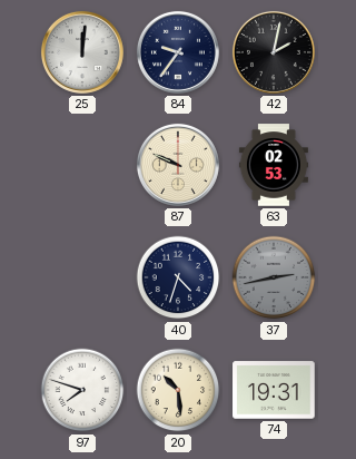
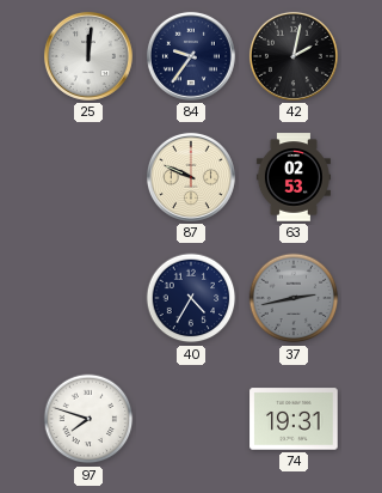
40: 4:33 -> 4:35 (191, 298)
20: 10:29 -> none (178, 390)
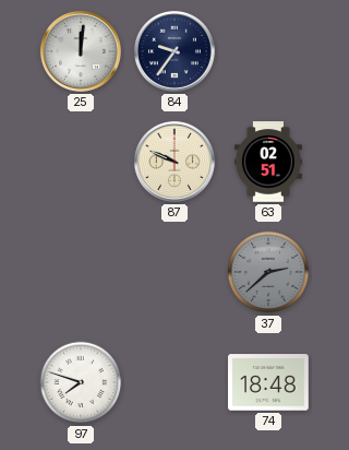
42: 2:02 -> none (294, 56)
63: 02:53 -> 02:51 (268, 162)
40: 4:35 -> none (191, 298)
37: 2:43 -> 2:38 (268, 272)
74: 19:31 -> 18:48 (268, 382)
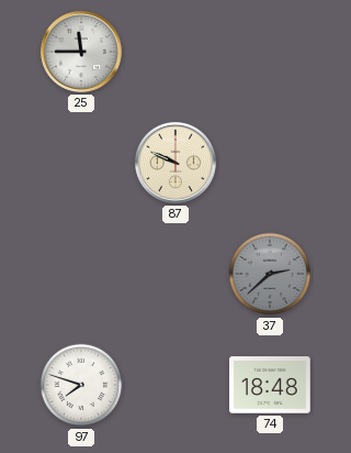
25: 12:01 -> 11:45 (81, 52)
84: 9:36 -> none (174, 51)
63: 02:51 -> none (268, 162)
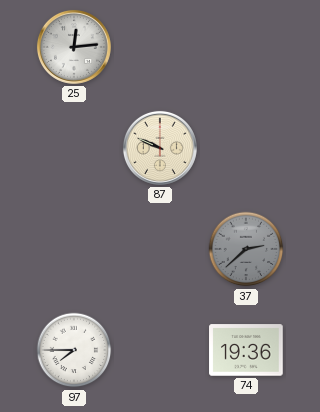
25: 11:45 -> 12:14 (74, 47)
97: 7:48 -> 7:45 (74, 350)
74: 18:48 -> 19:36 (246, 350)
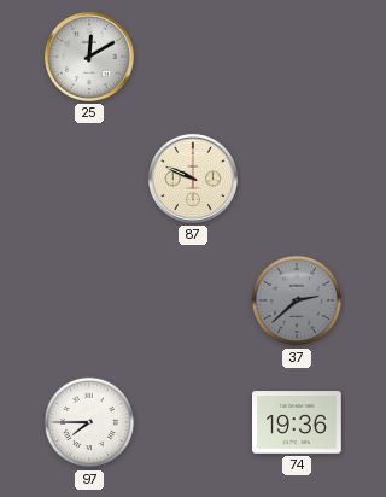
25: 12:14 -> 12:10 (89, 57)
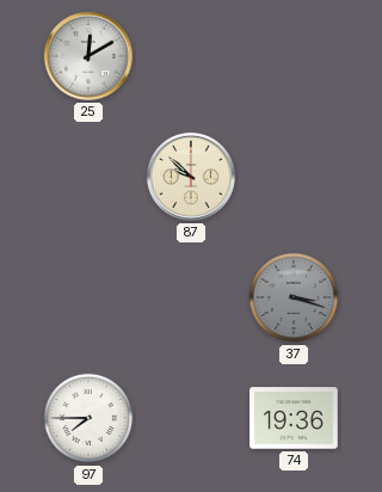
87: 9:49 -> 9:52 (191, 177)
37: 2:38 -> 3:18 (294, 297)
